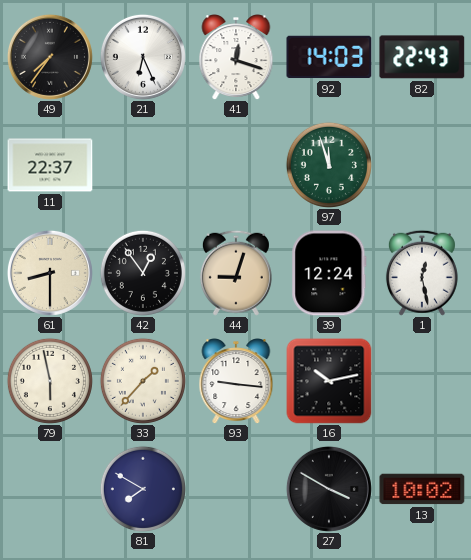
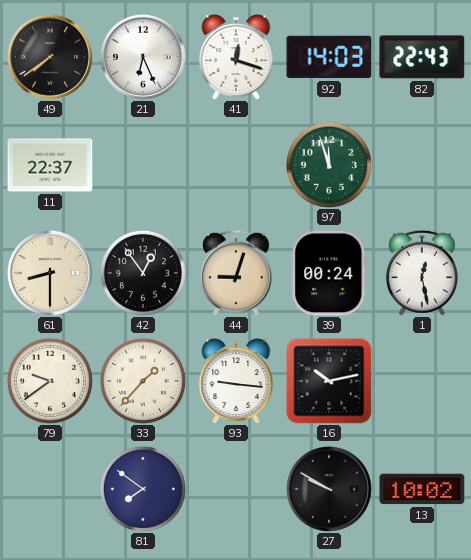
49: 7:36 -> 7:39 (50, 57)
39: 12:24 -> 00:24 (329, 273)
79: 5:58 -> 9:39 (50, 381)
81: 7:50 -> 7:51 (143, 489)
27: 3:50 -> 9:50 (329, 489)
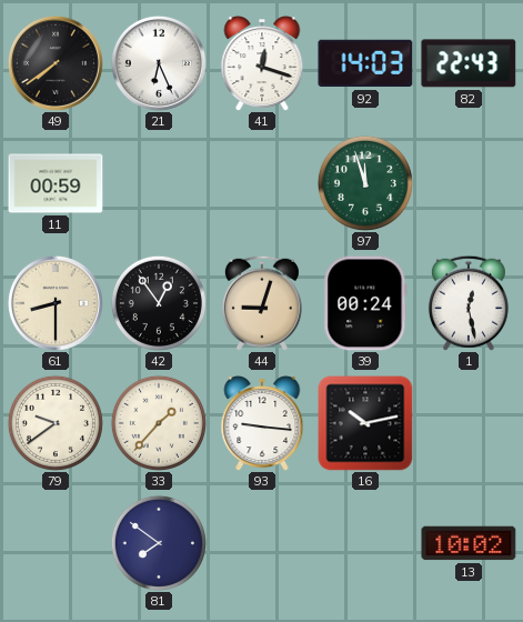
11: 22:37 -> 00:59 (56, 183)
27: 9:50 -> none (329, 489)
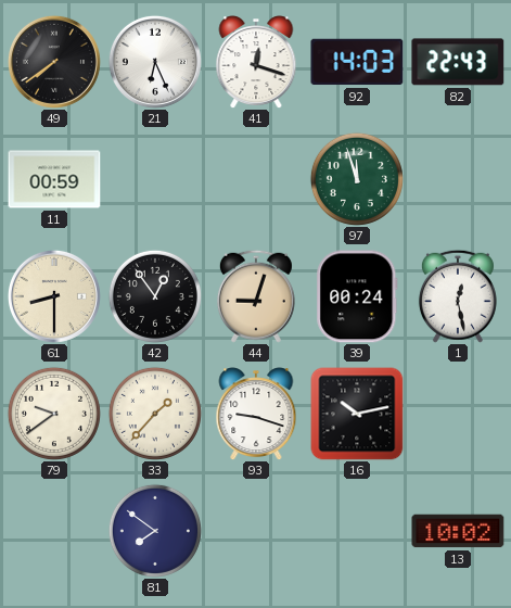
93: 9:16 -> 9:18 (256, 414)
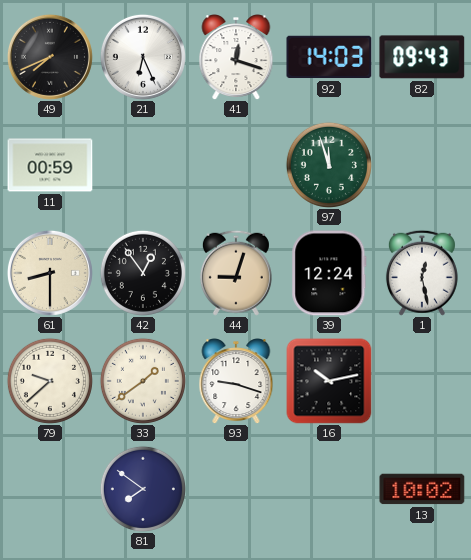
49: 7:39 -> 7:41 (50, 57)
82: 22:43 -> 09:43 (422, 57)
39: 00:24 -> 12:24 (329, 273)
79: 9:39 -> 9:38 (50, 381)
33: 1:37 -> 1:39 (143, 381)
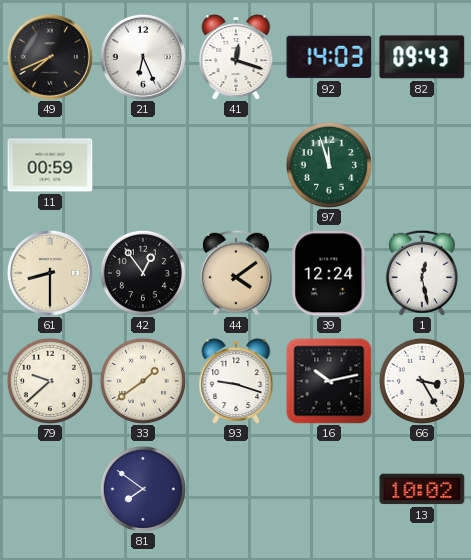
44: 9:03 -> 4:09 (236, 273)
66: none -> 3:25 (422, 381)
